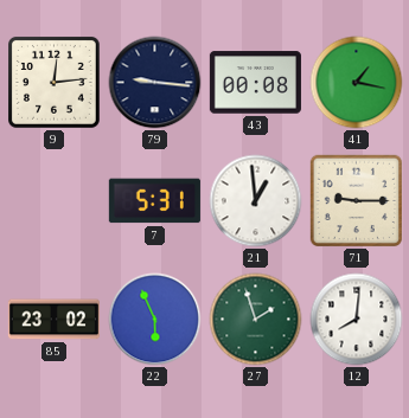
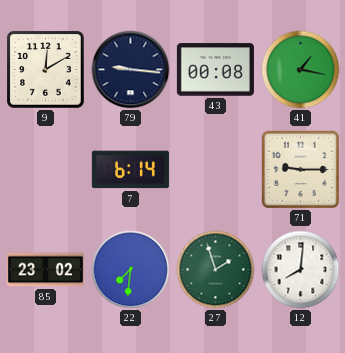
9: 12:14 -> 12:10 (46, 70)
7: 5:31 -> 6:14 (130, 170)
21: 12:59 -> none (256, 201)
22: 5:56 -> 7:31 (131, 270)
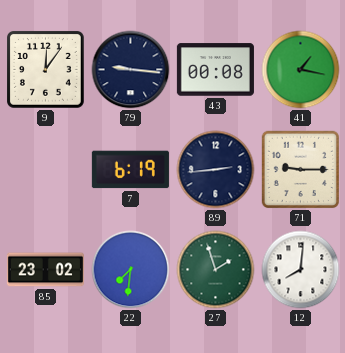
9: 12:10 -> 12:06 (46, 70)
7: 6:14 -> 6:19 (130, 170)
89: none -> 2:44 (216, 170)
